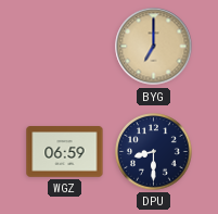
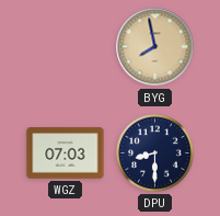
BYG: 7:00 -> 7:58 (155, 47)
WGZ: 06:59 -> 07:03 (66, 154)
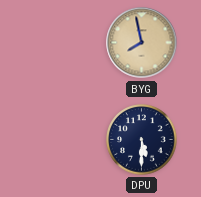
WGZ: 07:03 -> none (66, 154)
DPU: 8:30 -> 5:30 (142, 140)
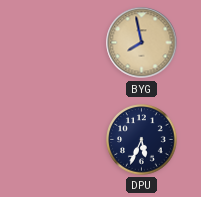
DPU: 5:30 -> 5:34 (142, 140)
